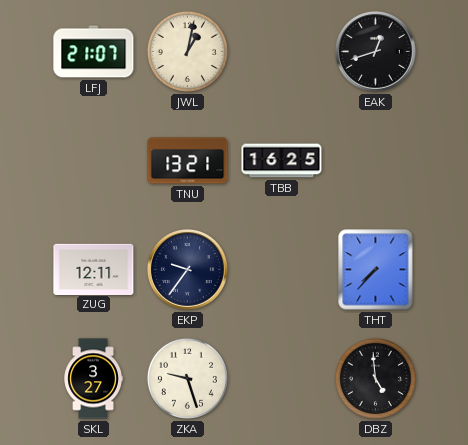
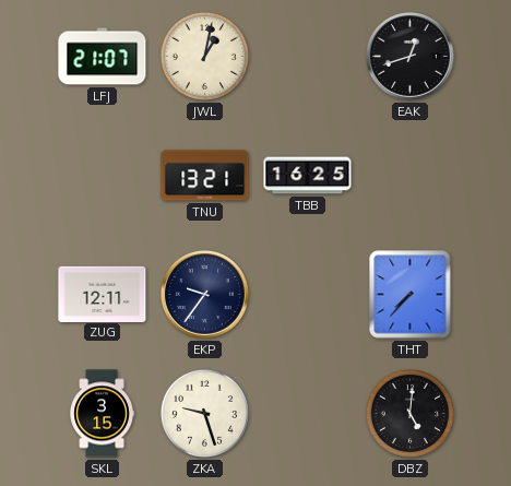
SKL: 3:27 -> 3:15 (102, 414)
DBZ: 4:59 -> 5:01 (409, 413)
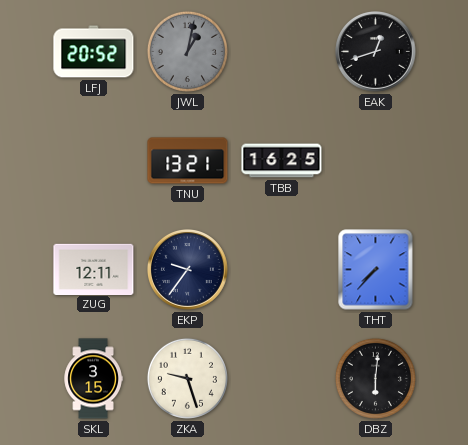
LFJ: 21:07 -> 20:52 (94, 52)
JWL dial: cream -> grey (187, 51)
DBZ: 5:01 -> 6:01 (375, 378)
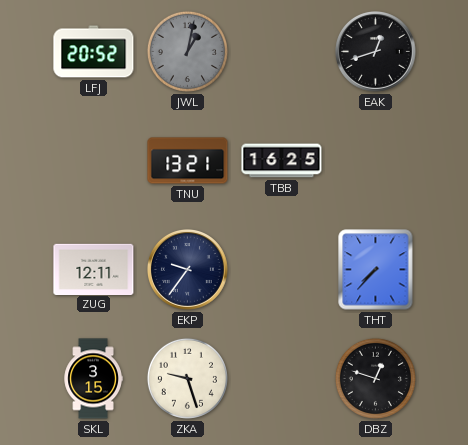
DBZ: 6:01 -> 12:48 (375, 378)
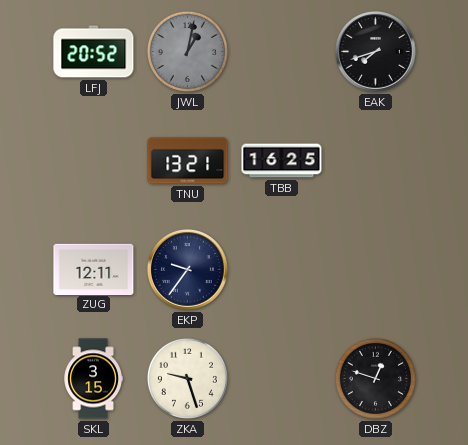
EAK: 12:42 -> 7:42 (376, 52)
THT: 7:37 -> none (376, 270)
